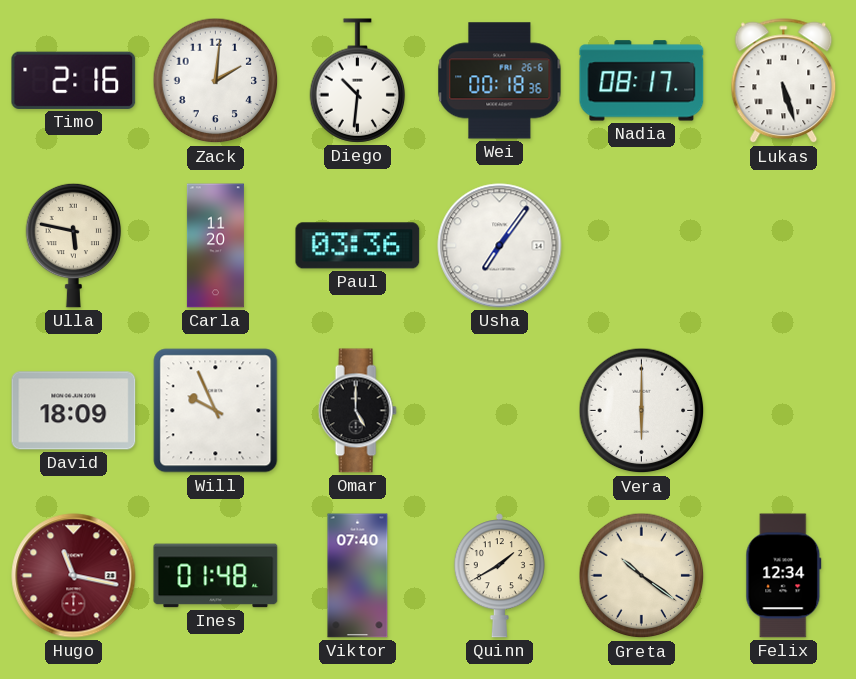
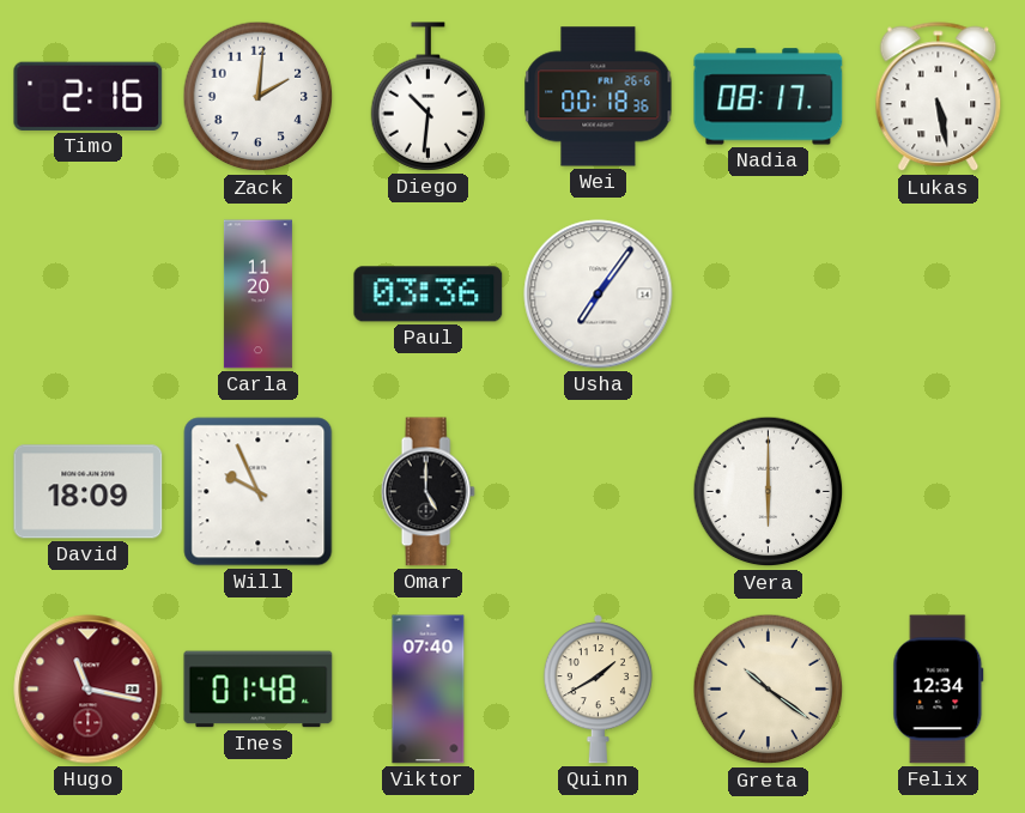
Lukas: 5:27 -> 5:28 (939, 97)
Ulla: 5:47 -> none (74, 245)
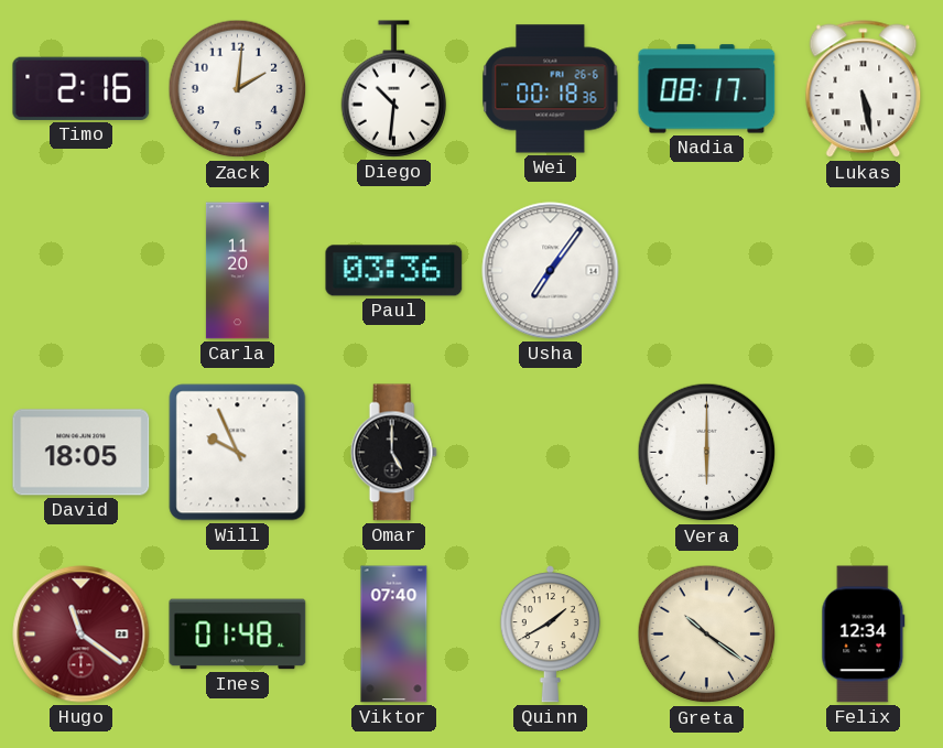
David: 18:09 -> 18:05 (82, 453)
Hugo: 11:17 -> 11:21 (82, 635)
